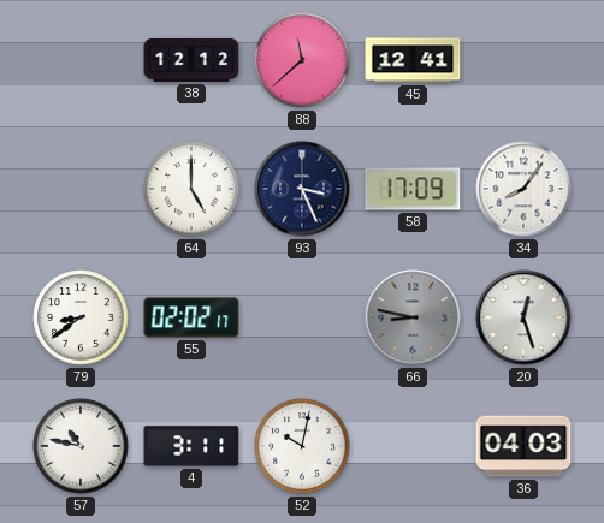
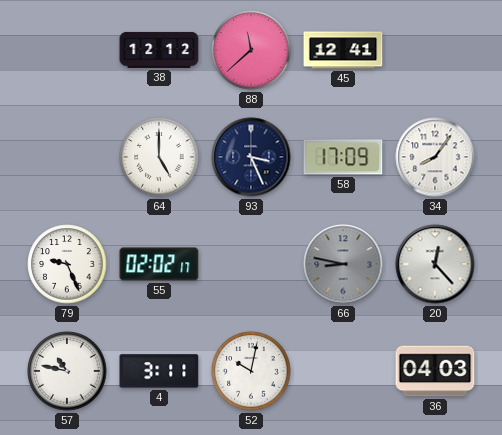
79: 8:39 -> 9:26 (67, 264)
20: 12:27 -> 12:23 (435, 264)
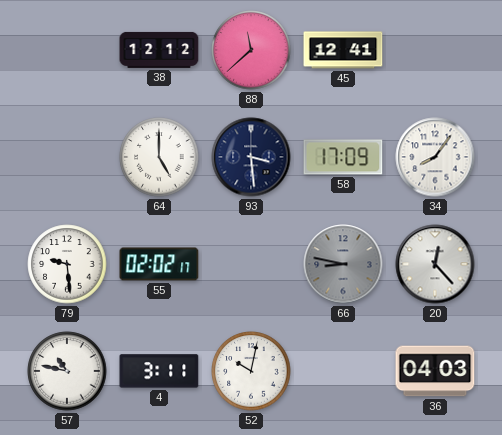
93: 3:26 -> 3:29 (251, 157)
79: 9:26 -> 9:29 (67, 264)
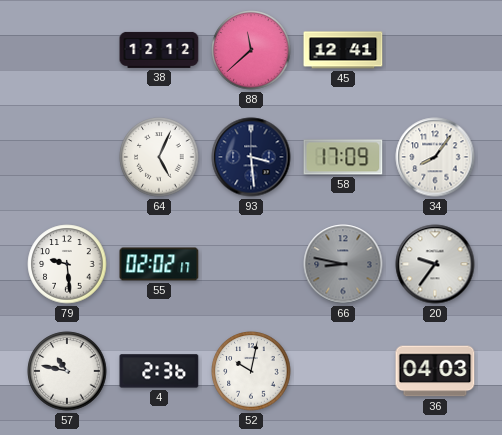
64: 5:00 -> 5:04 (159, 157)
20: 12:23 -> 9:36 (435, 264)
4: 3:11 -> 2:36 (159, 371)
